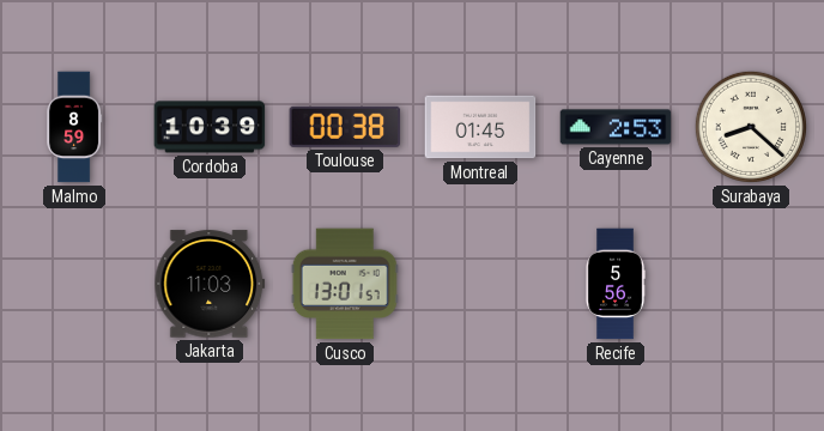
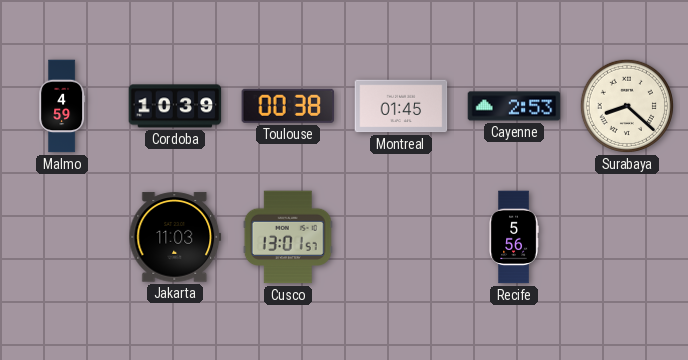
Malmo: 8:59 -> 4:59 (62, 106)
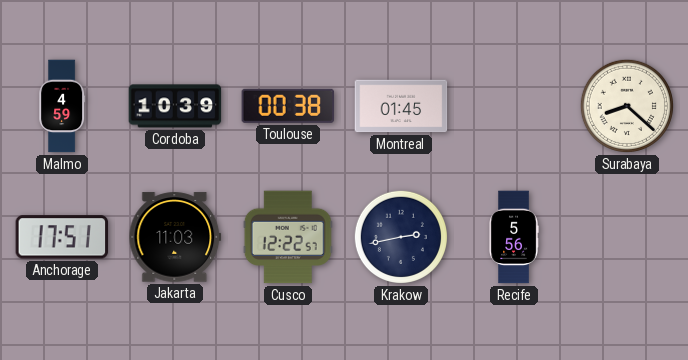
Cayenne: 2:53 -> none (514, 106)
Anchorage: none -> 17:51 (62, 237)
Cusco: 13:01 -> 12:22 (288, 237)
Krakow: none -> 2:43 (401, 237)
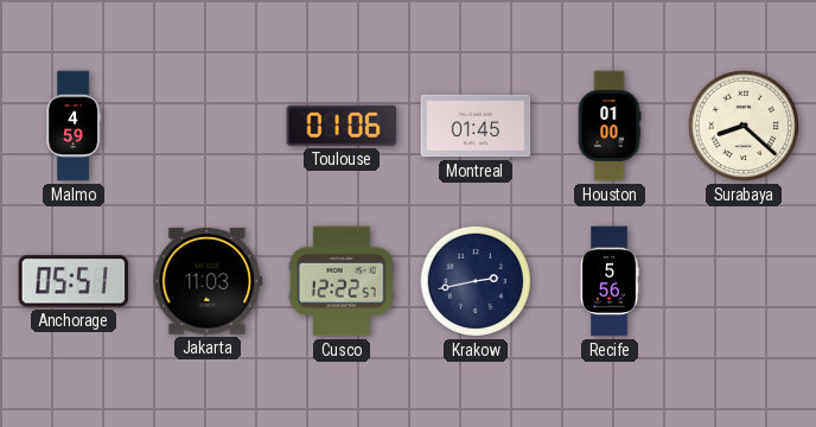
Cordoba: 10:39 -> none (175, 106)
Toulouse: 00:38 -> 01:06 (342, 126)
Houston: none -> 01:00 (610, 126)
Anchorage: 17:51 -> 05:51 (74, 281)
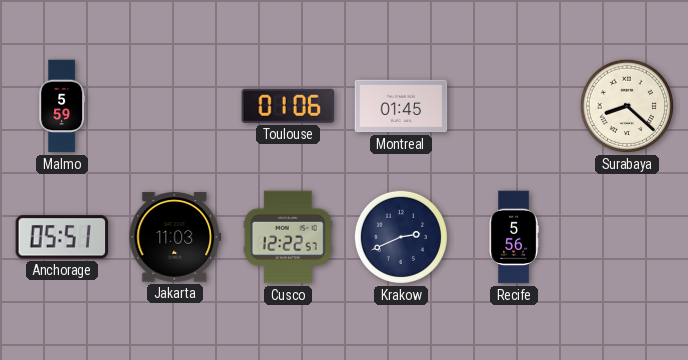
Malmo: 4:59 -> 5:59 (62, 106)
Houston: 01:00 -> none (610, 126)
Krakow: 2:43 -> 2:41 (401, 237)
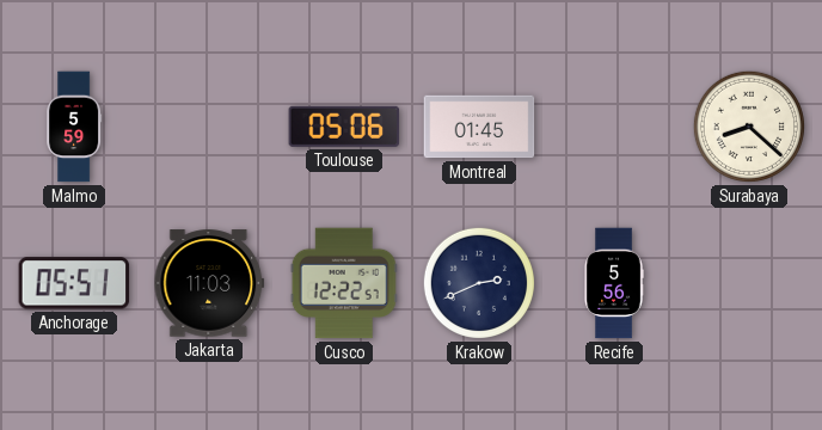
Toulouse: 01:06 -> 05:06 (344, 127)
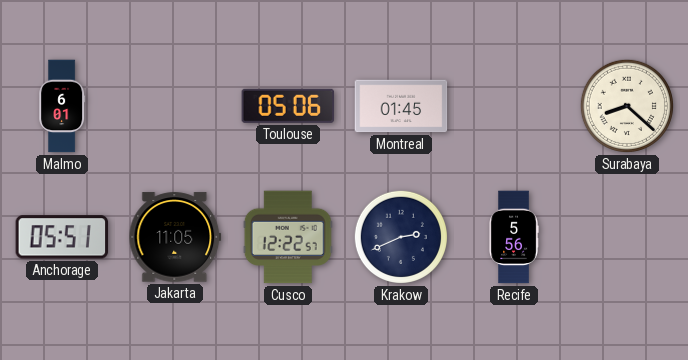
Malmo: 5:59 -> 6:01 (62, 106)
Jakarta: 11:03 -> 11:05 (175, 237)
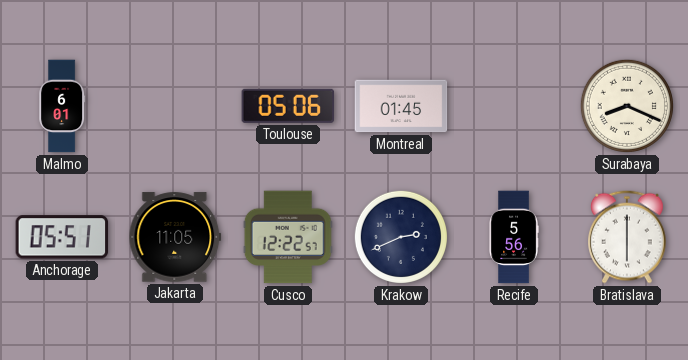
Surabaya: 8:22 -> 8:19 (627, 106)
Bratislava: none -> 6:00 (628, 237)
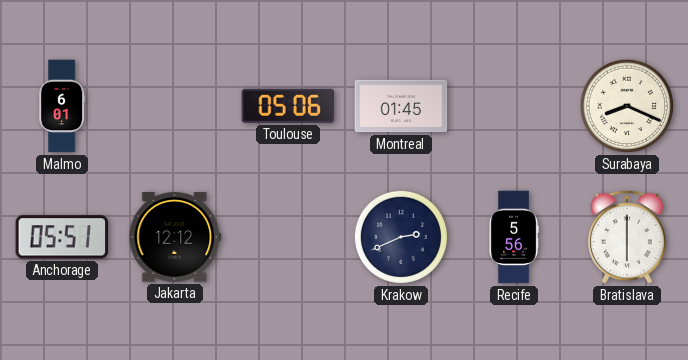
Jakarta: 11:05 -> 12:12 (175, 237)
Cusco: 12:22 -> none (288, 237)
